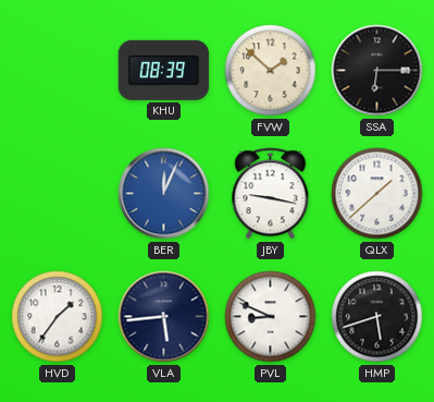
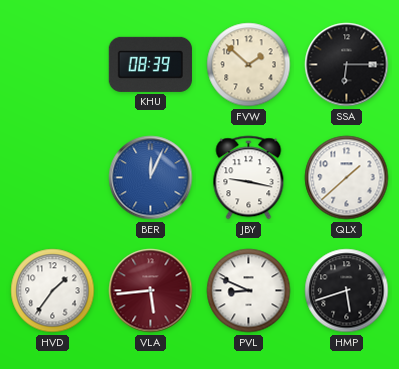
VLA dial: navy -> burgundy (151, 291)
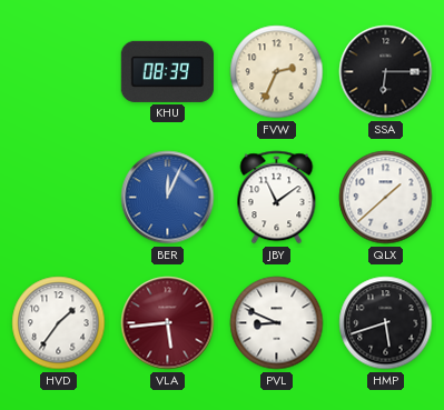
FVW: 1:52 -> 2:34 (277, 72)
JBY: 9:17 -> 11:09 (277, 198)
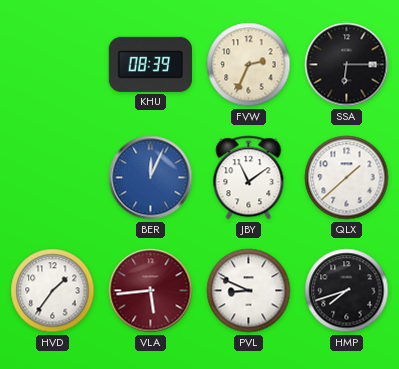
HMP: 5:42 -> 7:42 (347, 291)
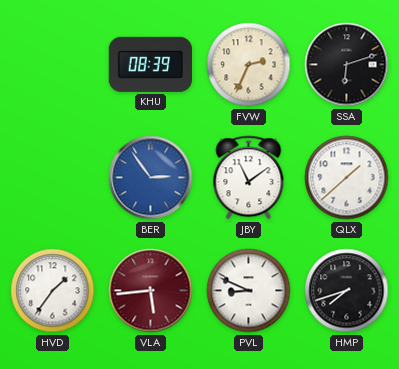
SSA: 6:15 -> 6:12 (347, 65)
BER: 12:04 -> 2:54 (151, 178)
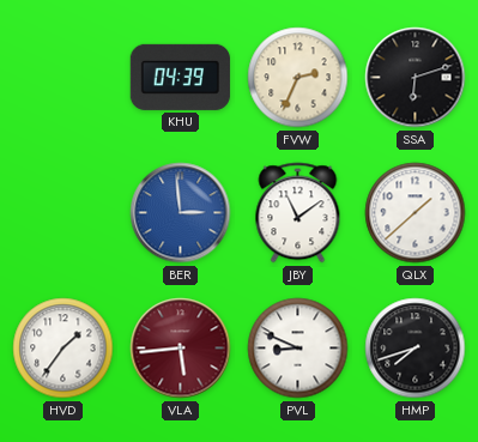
KHU: 08:39 -> 04:39 (180, 77)
BER: 2:54 -> 2:59 (181, 213)
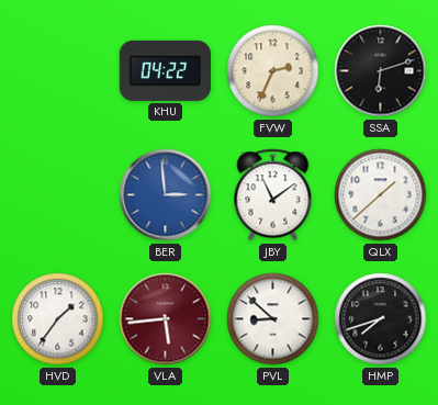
KHU: 04:39 -> 04:22 (165, 70)
PVL: 8:49 -> 8:52 (273, 319)
